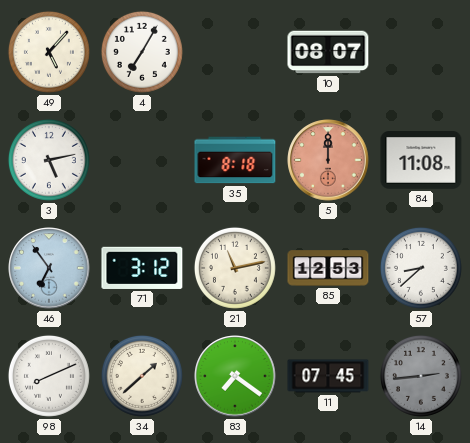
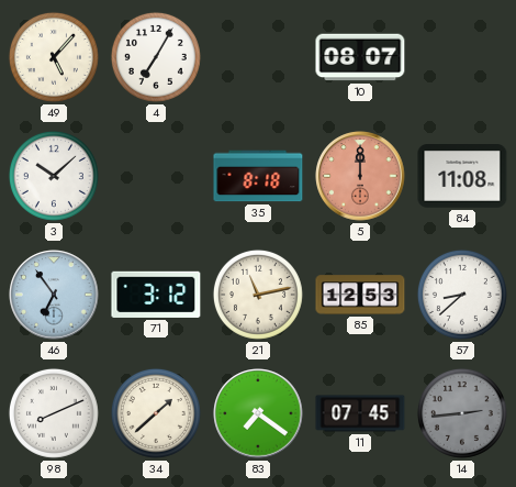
3: 5:13 -> 10:08 (54, 176)
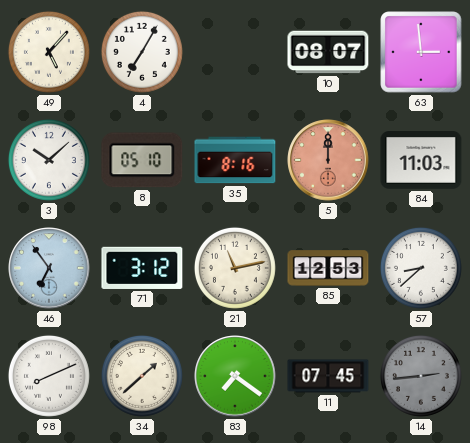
63: none -> 2:59 (421, 52)
8: none -> 05:10 (142, 160)
35: 8:18 -> 8:16 (235, 160)
84: 11:08 -> 11:03 (421, 161)
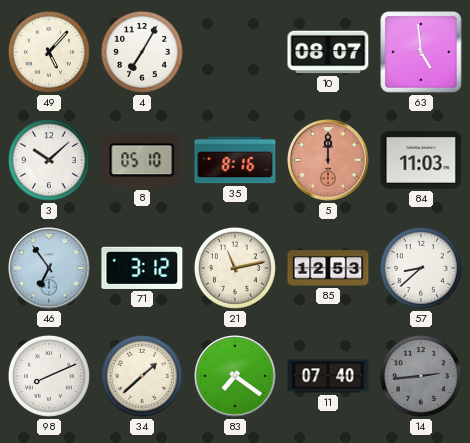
63: 2:59 -> 4:59 (421, 52)
11: 07:45 -> 07:40 (328, 376)
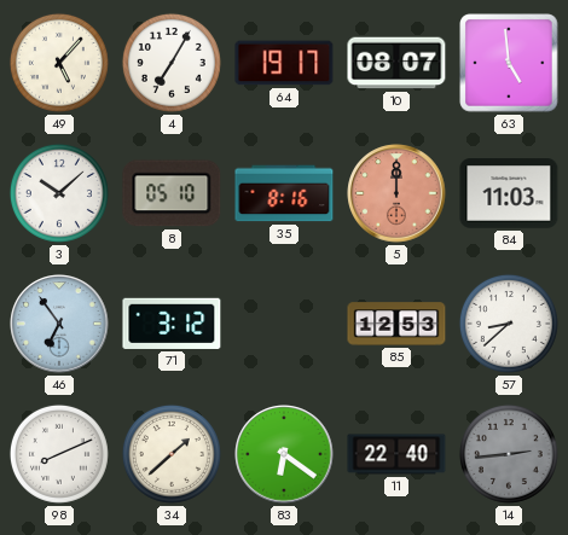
64: none -> 19:17 (284, 63)
21: 11:13 -> none (235, 268)
83: 7:21 -> 6:21 (284, 454)
11: 07:40 -> 22:40 (396, 454)
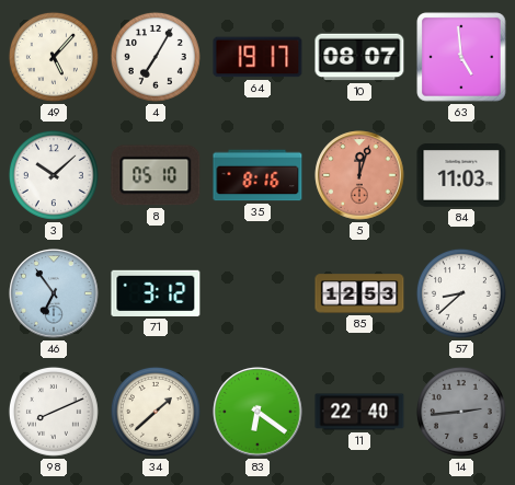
5: 12:00 -> 12:03 (359, 175)
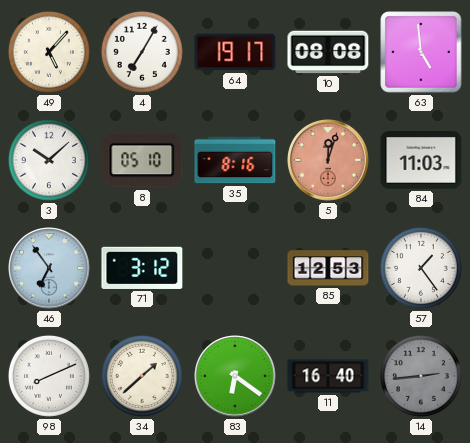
10: 08:07 -> 08:08 (328, 52)
57: 8:38 -> 1:24 (421, 268)
11: 22:40 -> 16:40 (328, 376)
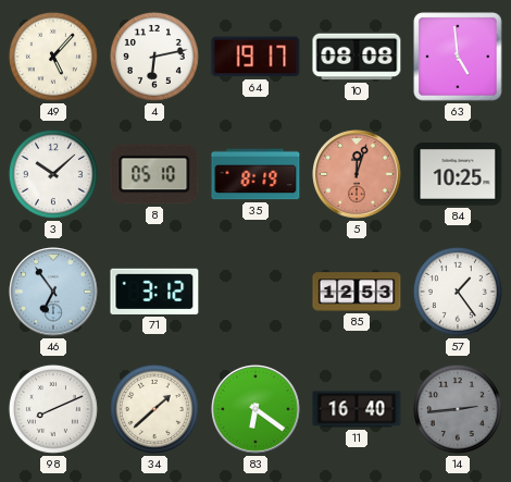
4: 7:05 -> 6:13 (154, 57)
35: 8:16 -> 8:19 (255, 174)
84: 11:03 -> 10:25 (458, 175)
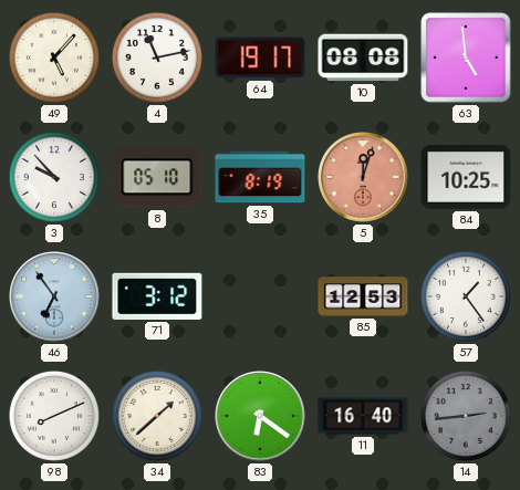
4: 6:13 -> 11:13 (157, 58)
3: 10:08 -> 9:53 (54, 177)
